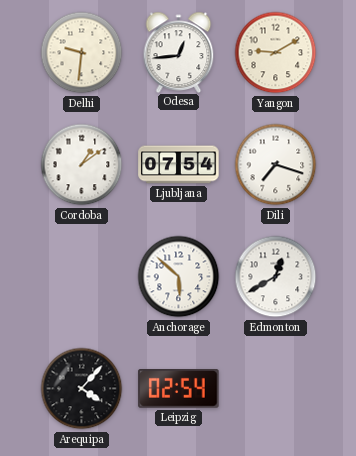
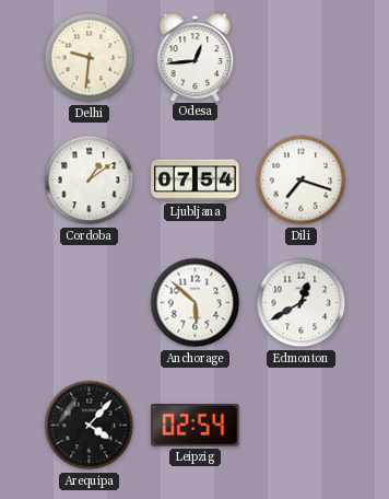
Yangon: 9:10 -> none (276, 53)
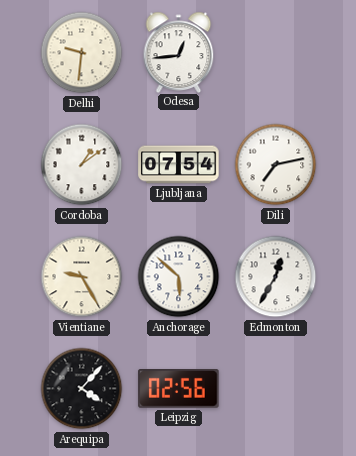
Dili: 7:18 -> 7:13 (276, 165)
Vientiane: none -> 9:25 (82, 277)
Edmonton: 12:40 -> 12:35 (276, 277)
Leipzig: 02:54 -> 02:56 (179, 389)
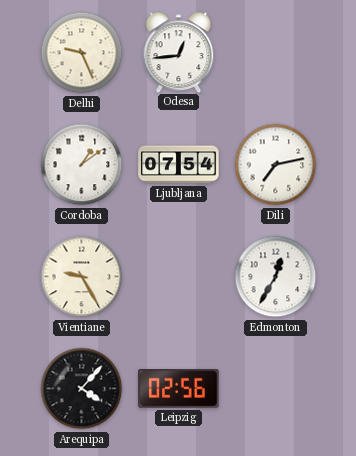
Delhi: 9:31 -> 9:26 (82, 53)
Anchorage: 5:52 -> none (179, 277)
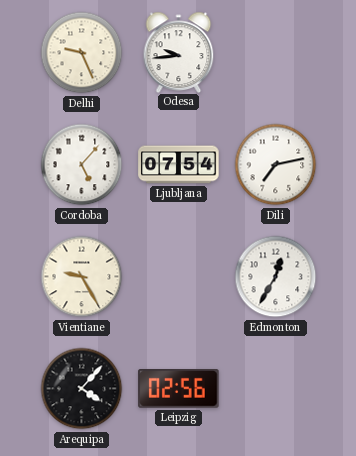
Odesa: 12:44 -> 9:44 (179, 52)
Cordoba: 1:09 -> 5:07 (82, 165)
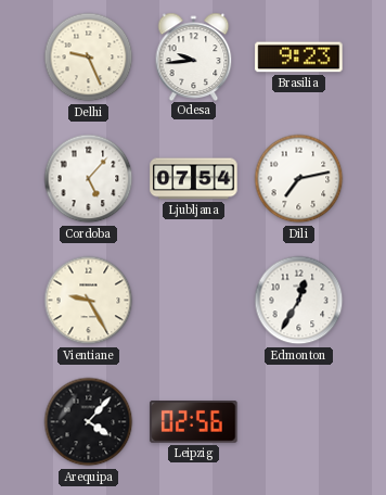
Brasilia: none -> 9:23 (299, 58)
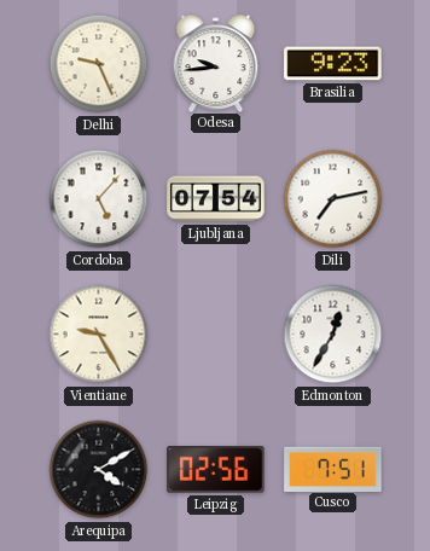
Arequipa: 4:07 -> 4:10 (99, 470)
Cusco: none -> 7:51 (333, 469)
